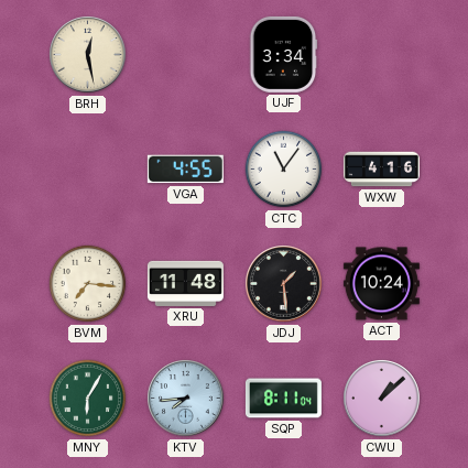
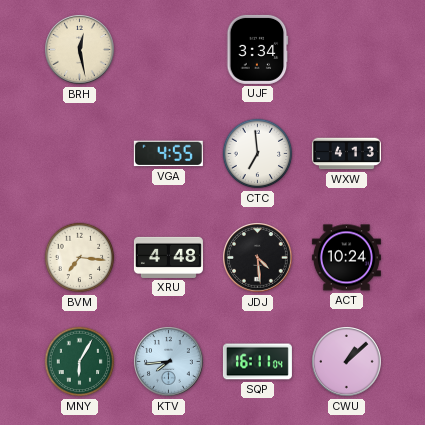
CTC: 11:06 -> 6:59 (258, 154)
WXW: 4:16 -> 4:13 (346, 154)
XRU: 11:48 -> 4:48 (168, 257)
JDJ: 1:29 -> 4:29 (258, 258)
SQP: 8:11 -> 16:11 (257, 362)
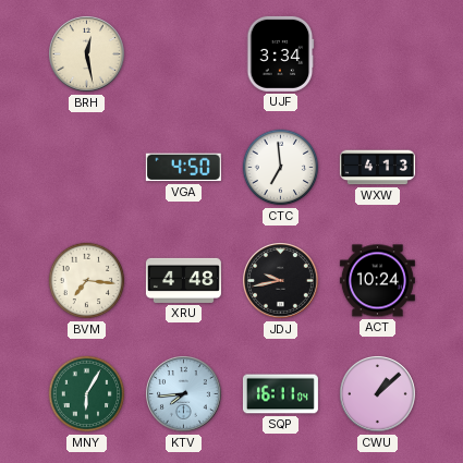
VGA: 4:55 -> 4:50 (183, 168)
JDJ: 4:29 -> 9:43 (281, 281)
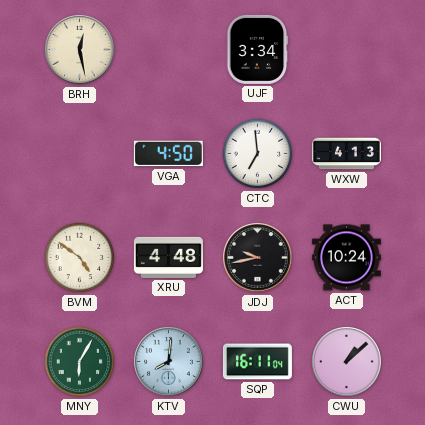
BVM: 7:16 -> 4:51 (80, 258)
KTV: 7:44 -> 8:01 (169, 362)
